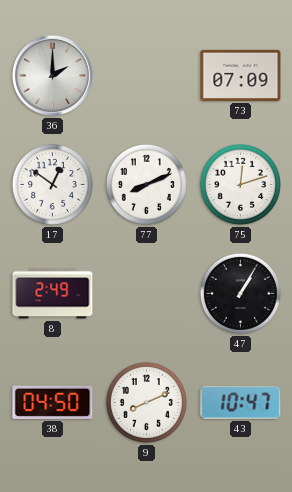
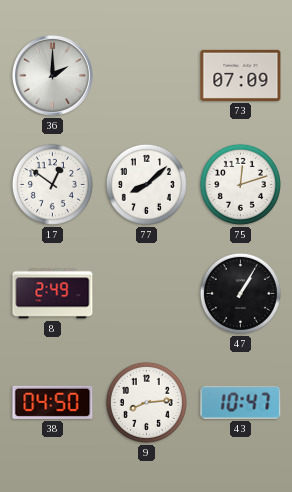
77: 8:11 -> 8:08 (146, 184)
9: 8:11 -> 8:14 (146, 402)
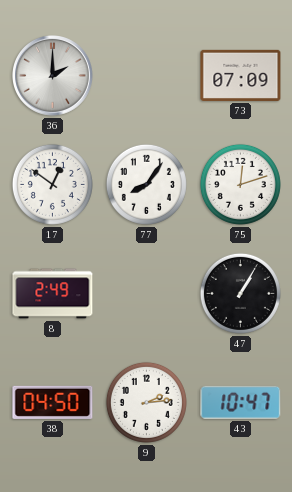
77: 8:08 -> 8:06 (146, 184)
9: 8:14 -> 2:14 (146, 402)
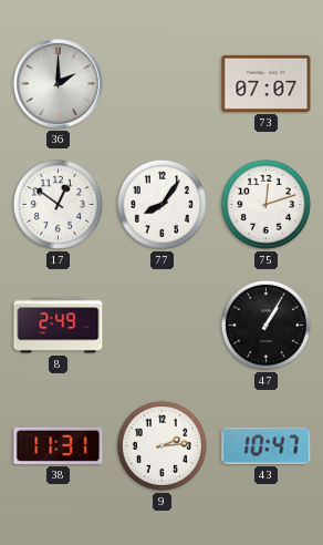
73: 07:09 -> 07:07 (267, 83)
38: 04:50 -> 11:31 (59, 445)
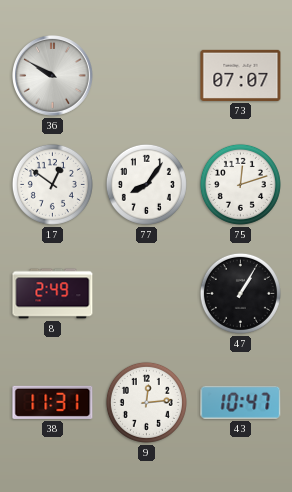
36: 2:00 -> 9:50 (53, 76)
9: 2:14 -> 12:14 (146, 402)
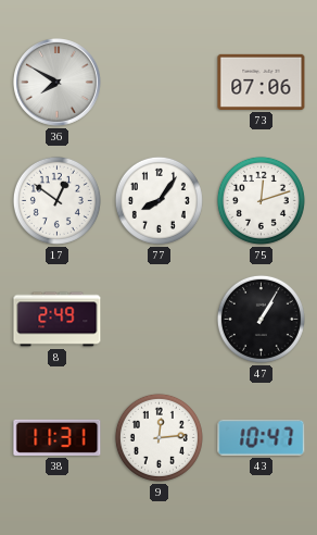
36: 9:50 -> 7:50 (58, 83)
73: 07:07 -> 07:06 (262, 82)
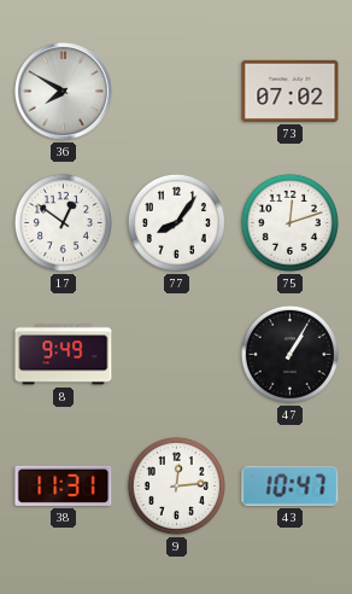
73: 07:06 -> 07:02 (291, 91)
8: 2:49 -> 9:49 (64, 355)
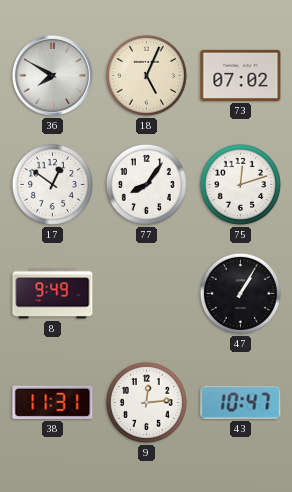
18: none -> 5:04 (146, 75)
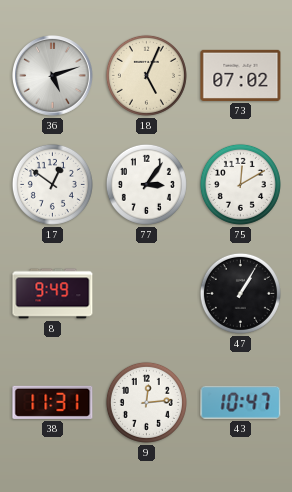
36: 7:50 -> 5:12 (53, 76)
77: 8:06 -> 3:06 (146, 184)
75: 12:12 -> 12:10 (240, 184)
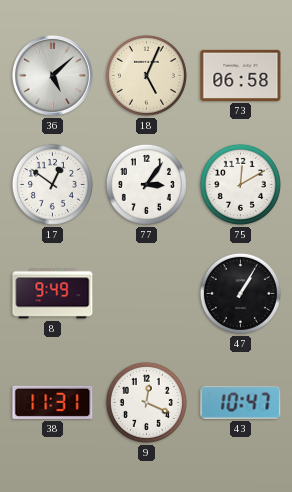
36: 5:12 -> 5:08 (53, 76)
73: 07:02 -> 06:58 (241, 75)
9: 12:14 -> 12:19 (146, 402)
